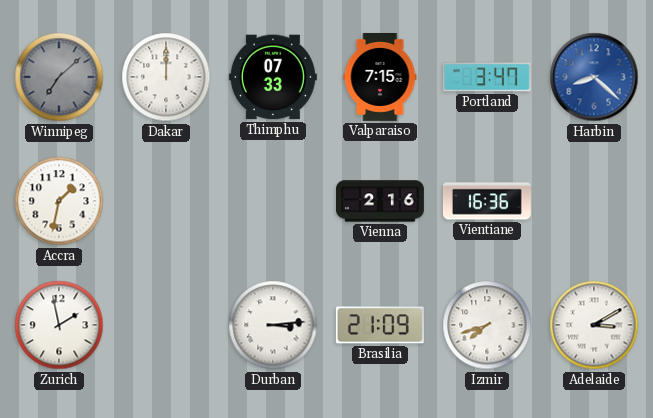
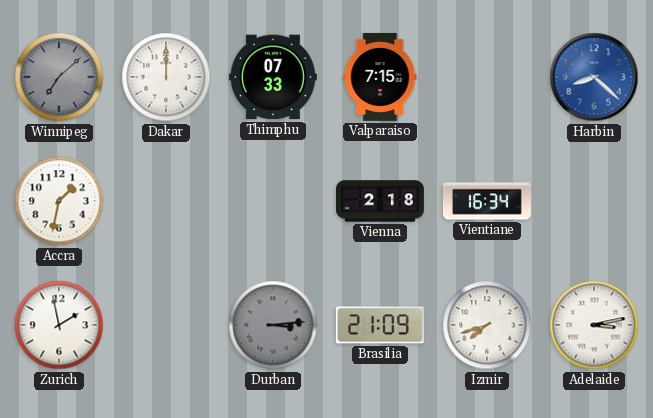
Portland: 3:47 -> none (487, 77)
Vienna: 2:16 -> 2:18 (381, 201)
Vientiane: 16:36 -> 16:34 (487, 201)
Durban dial: white -> grey (273, 325)
Adelaide: 3:10 -> 3:13 (594, 325)
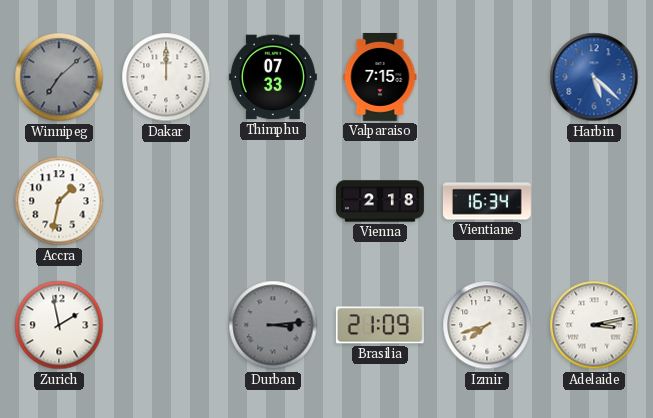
Harbin: 8:22 -> 5:22 (594, 77)
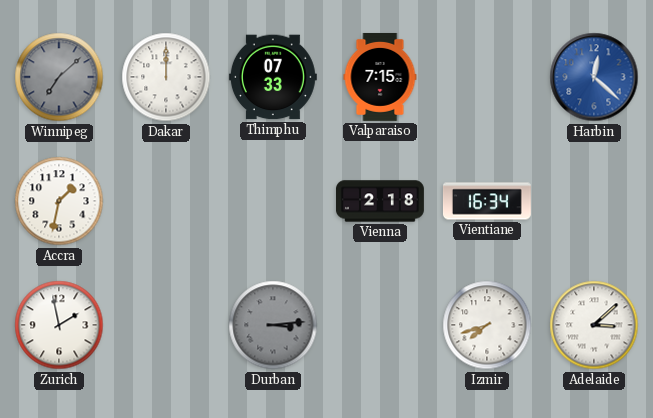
Harbin: 5:22 -> 12:22 (594, 77)
Brasilia: 21:09 -> none (380, 325)
Adelaide: 3:13 -> 3:08 (594, 325)
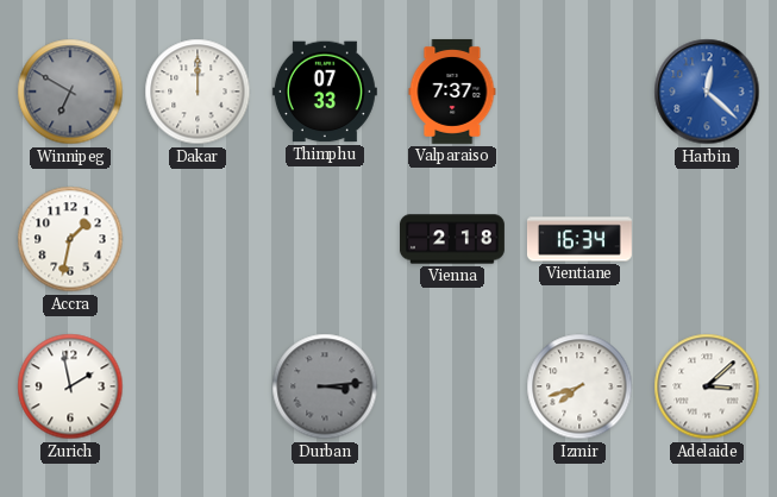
Winnipeg: 7:08 -> 6:50 (70, 92)
Valparaiso: 7:15 -> 7:37 (452, 92)
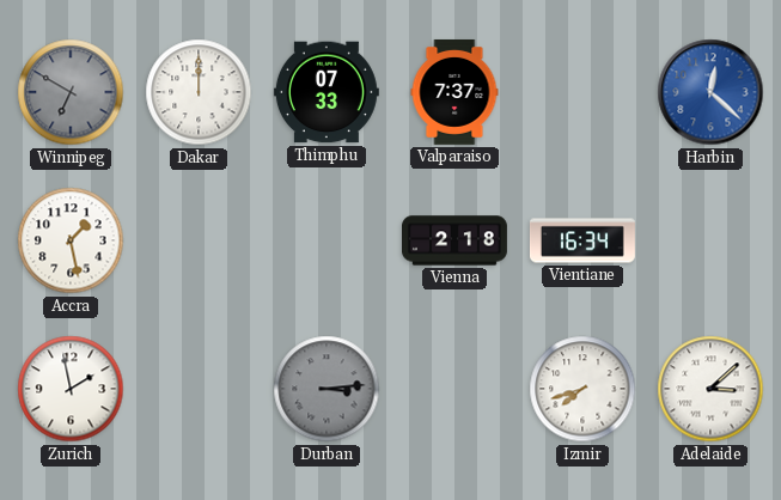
Accra: 1:32 -> 1:28 (71, 240)
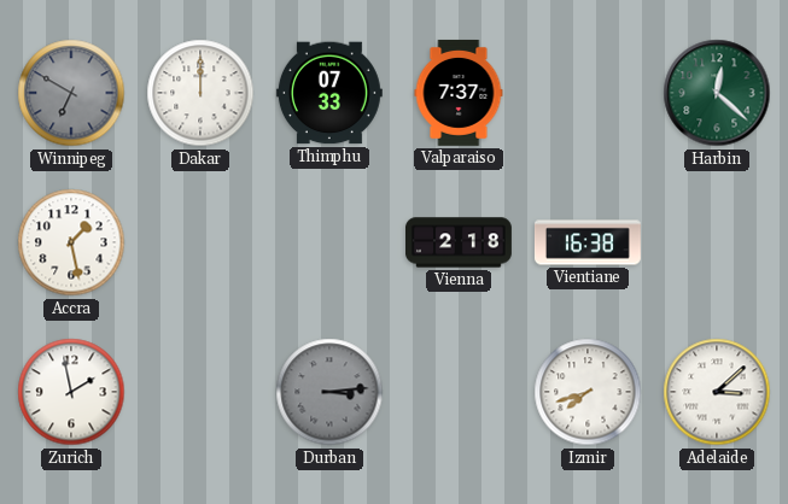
Harbin dial: blue -> green (717, 93)
Vientiane: 16:34 -> 16:38 (588, 242)
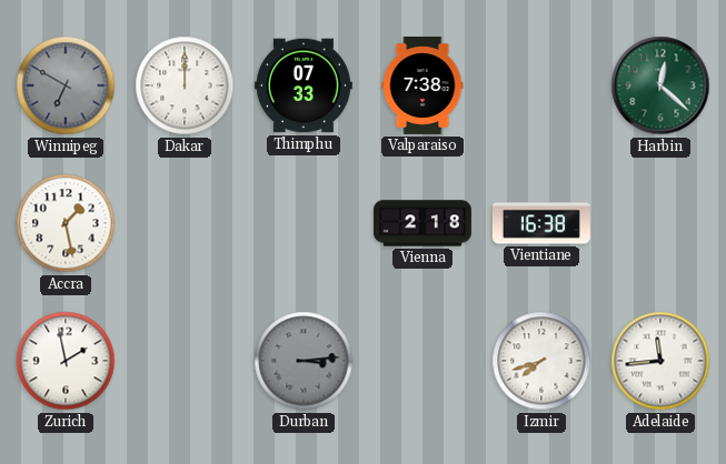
Valparaiso: 7:37 -> 7:38 (422, 85)
Adelaide: 3:08 -> 11:44 (660, 361)
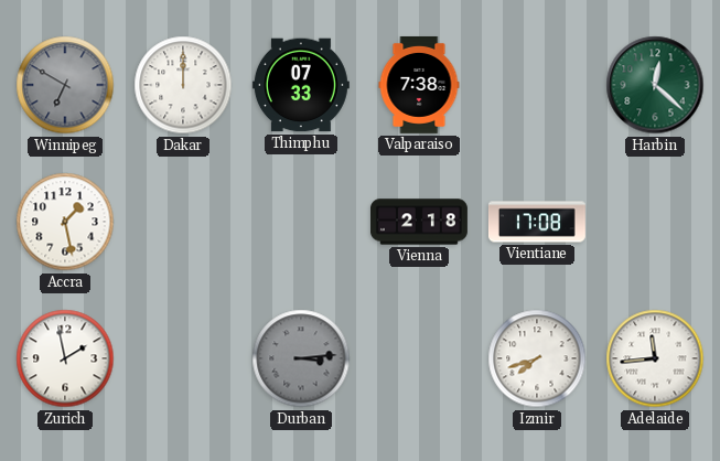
Vientiane: 16:38 -> 17:08 (537, 222)
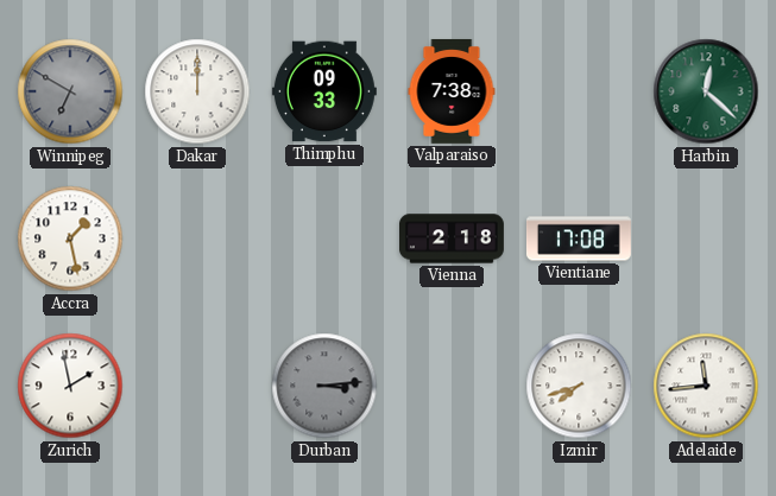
Thimphu: 07:33 -> 09:33 (324, 91)
